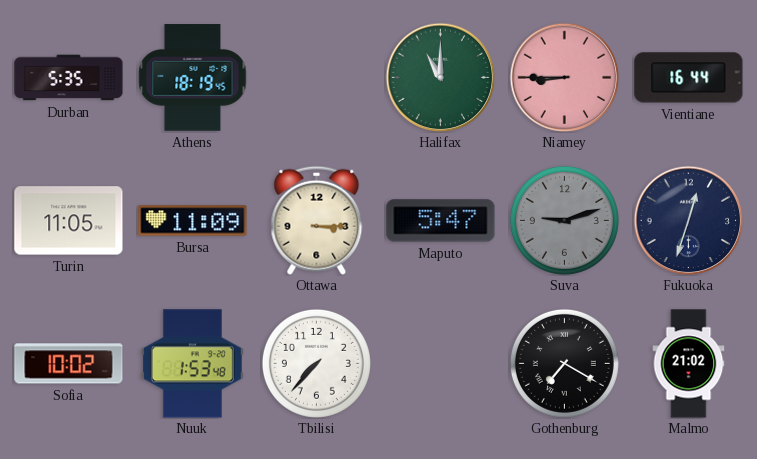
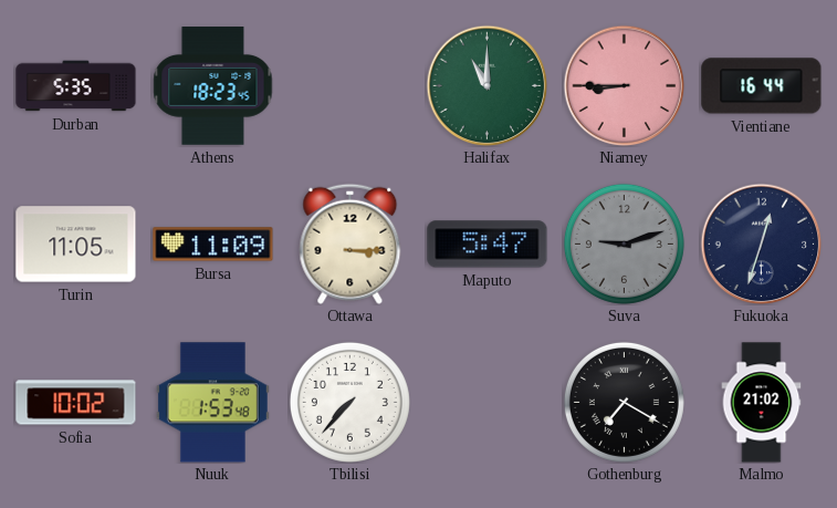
Athens: 18:19 -> 18:23 (213, 86)
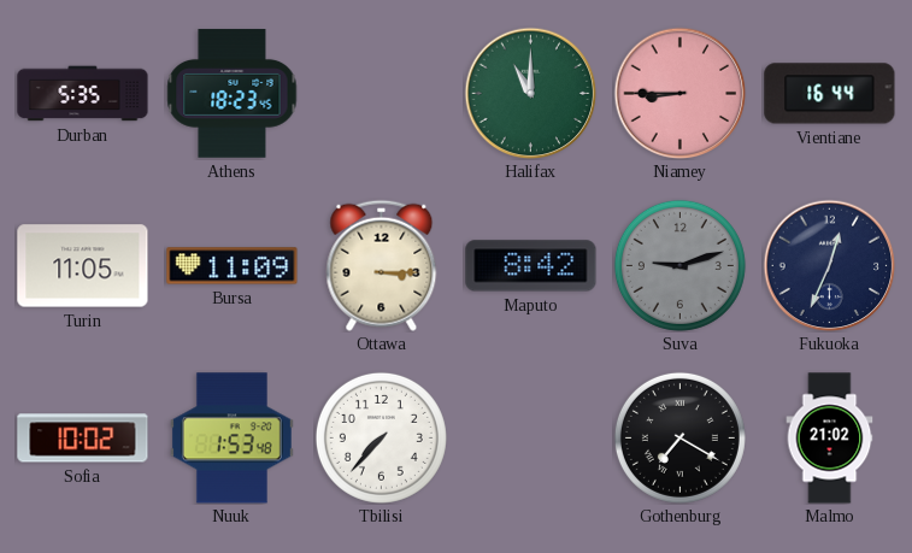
Maputo: 5:47 -> 8:42 (531, 266)
Fukuoka: 12:33 -> 12:34 (829, 265)
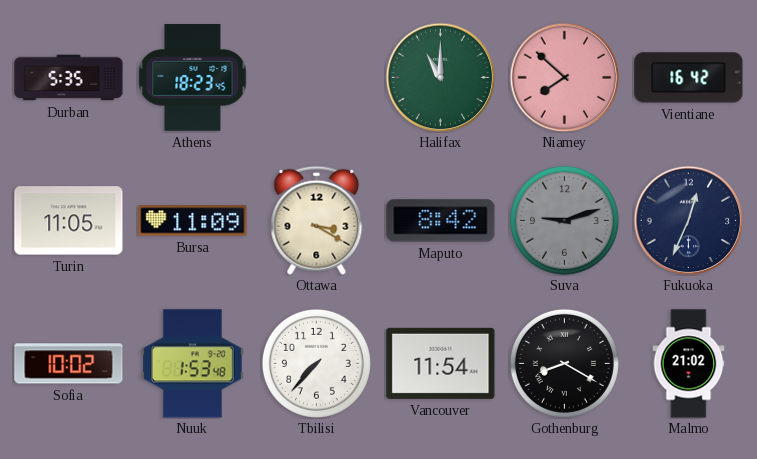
Niamey: 8:45 -> 7:52 (564, 77)
Vientiane: 16:44 -> 16:42 (689, 78)
Ottawa: 3:15 -> 3:20 (317, 220)
Vancouver: none -> 11:54 (441, 363)
Gothenburg: 7:20 -> 8:20 (564, 363)
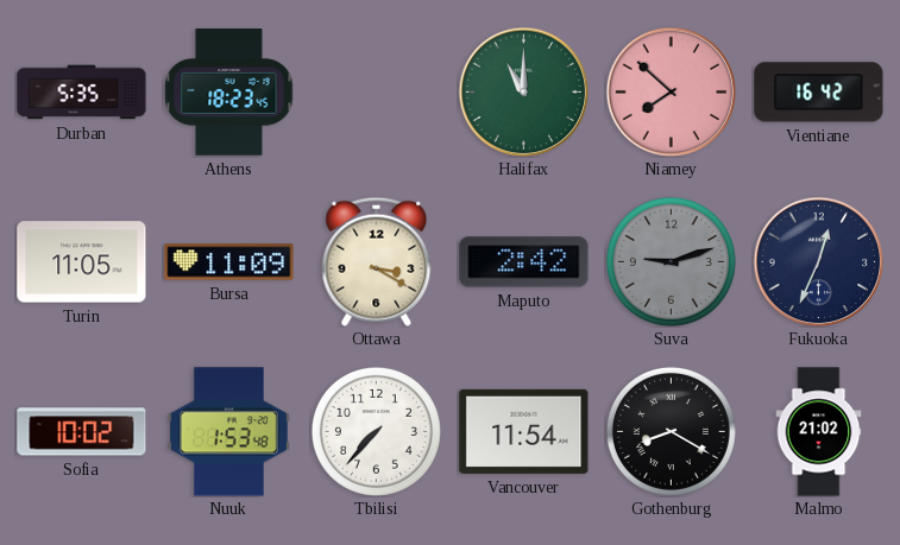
Maputo: 8:42 -> 2:42 (524, 262)
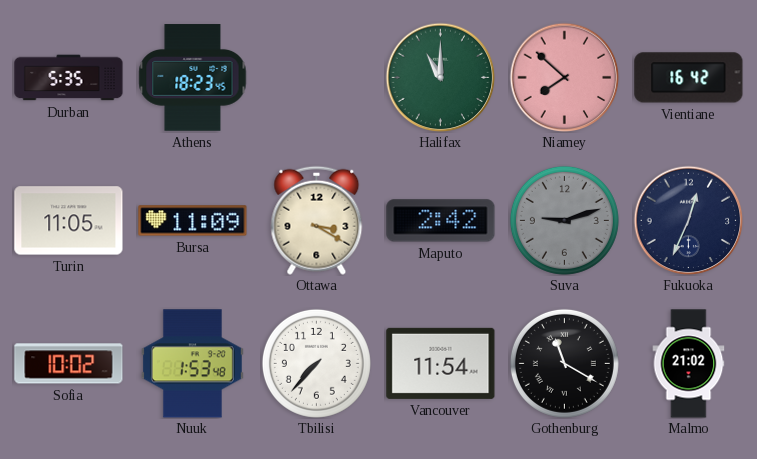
Gothenburg: 8:20 -> 11:20 (564, 363)
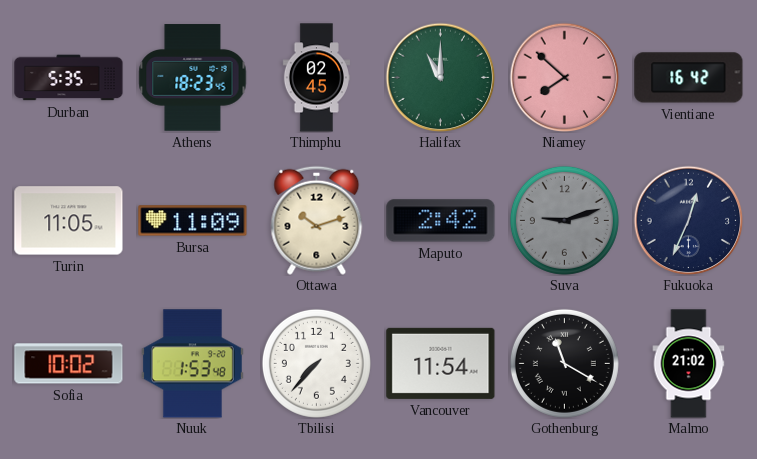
Thimphu: none -> 02:45 (316, 78)
Ottawa: 3:20 -> 10:12 (317, 220)
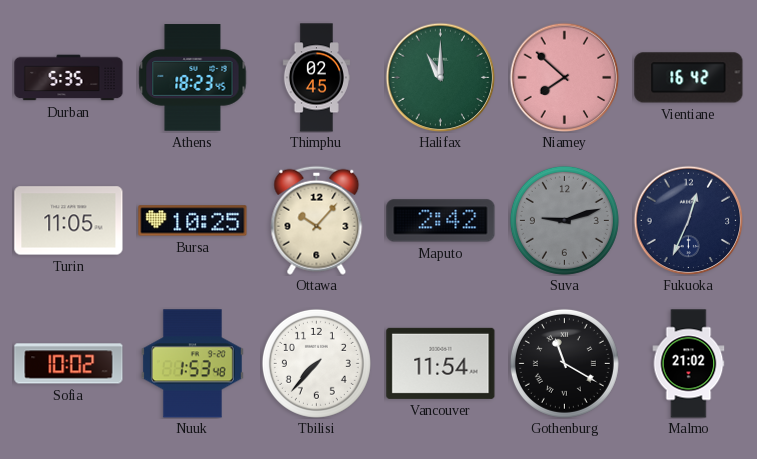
Bursa: 11:09 -> 10:25 (193, 221)
Ottawa: 10:12 -> 10:07 (317, 220)
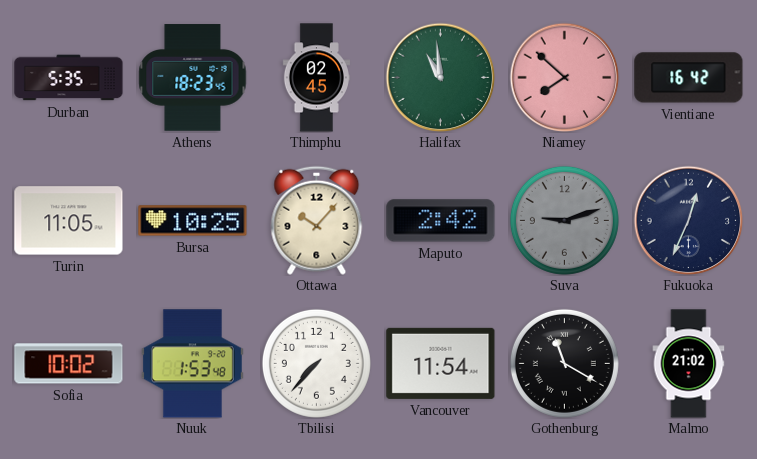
Halifax: 11:00 -> 10:59 (440, 77)
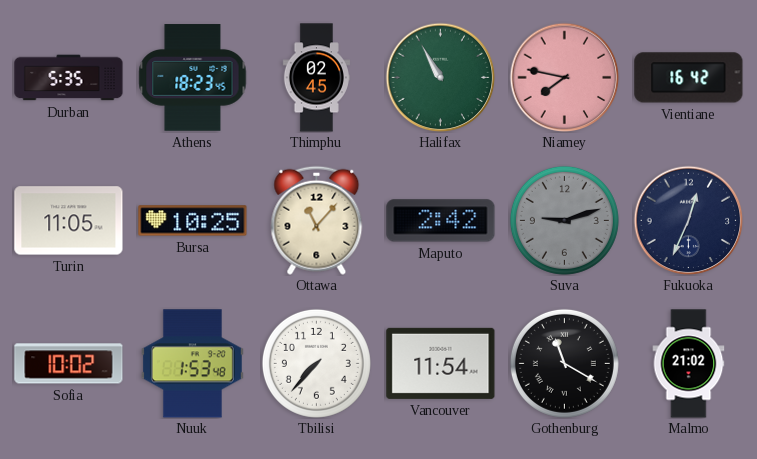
Halifax: 10:59 -> 10:55 (440, 77)
Niamey: 7:52 -> 7:47 (564, 77)
Ottawa: 10:07 -> 11:07 (317, 220)
